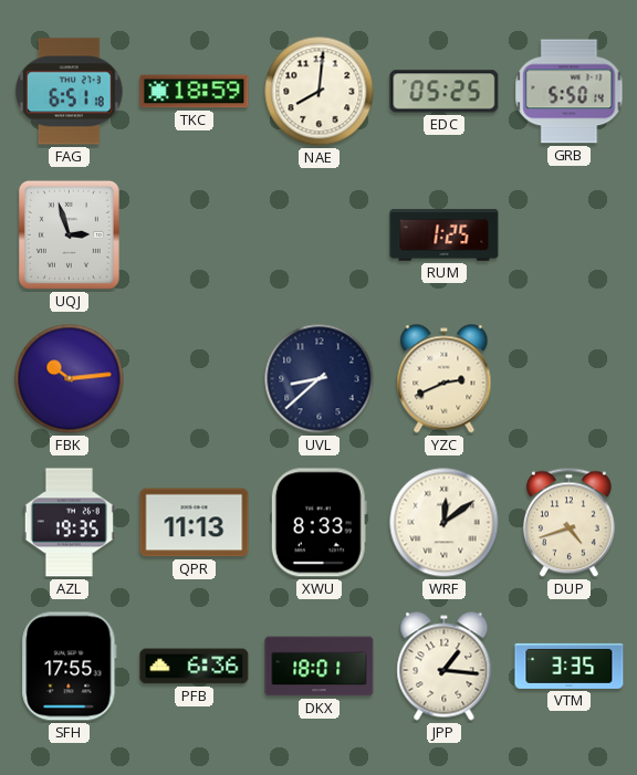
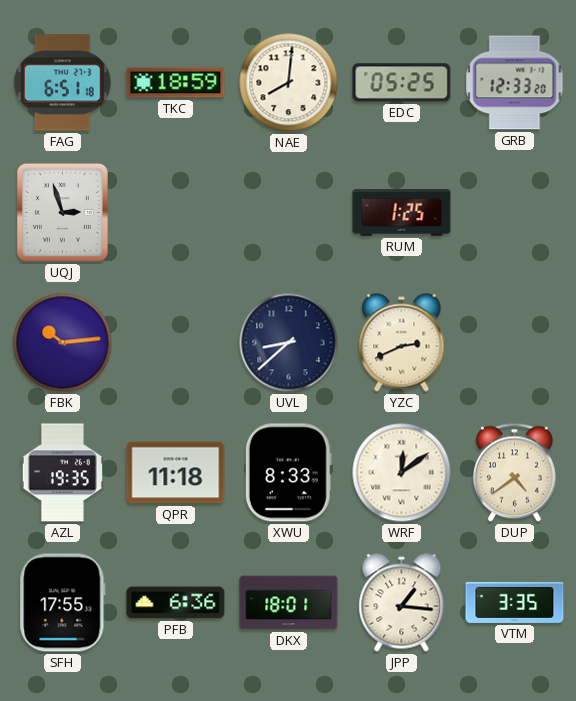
GRB: 5:50 -> 12:33 (515, 83)
QPR: 11:13 -> 11:18 (176, 473)
DUP: 4:42 -> 4:39 (514, 473)
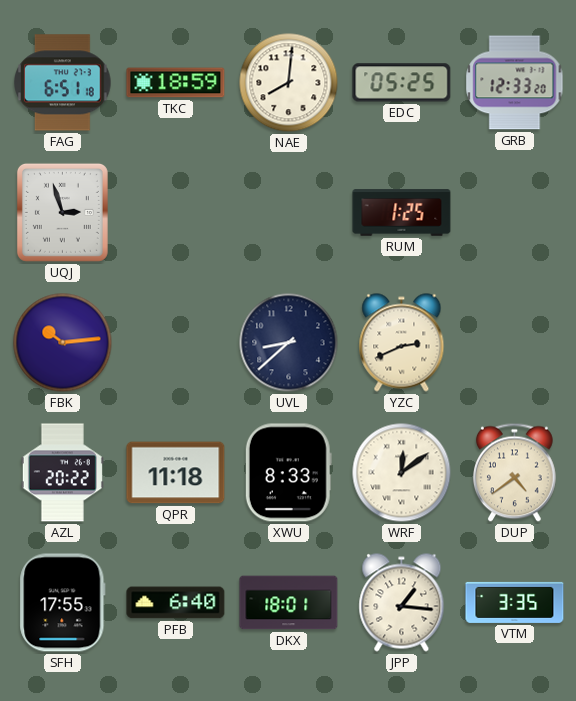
AZL: 19:35 -> 20:22 (62, 473)
PFB: 6:36 -> 6:40 (176, 603)
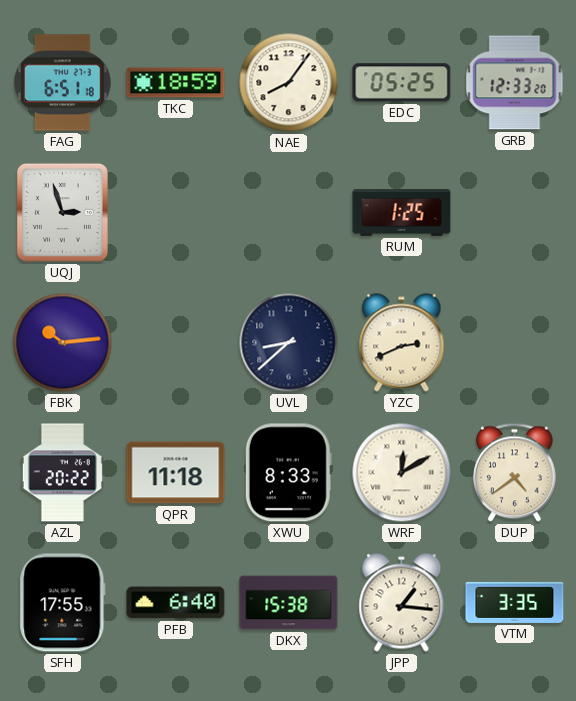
NAE: 8:01 -> 8:06 (289, 83)
WRF: 12:09 -> 12:10 (402, 473)
DKX: 18:01 -> 15:38 (289, 603)
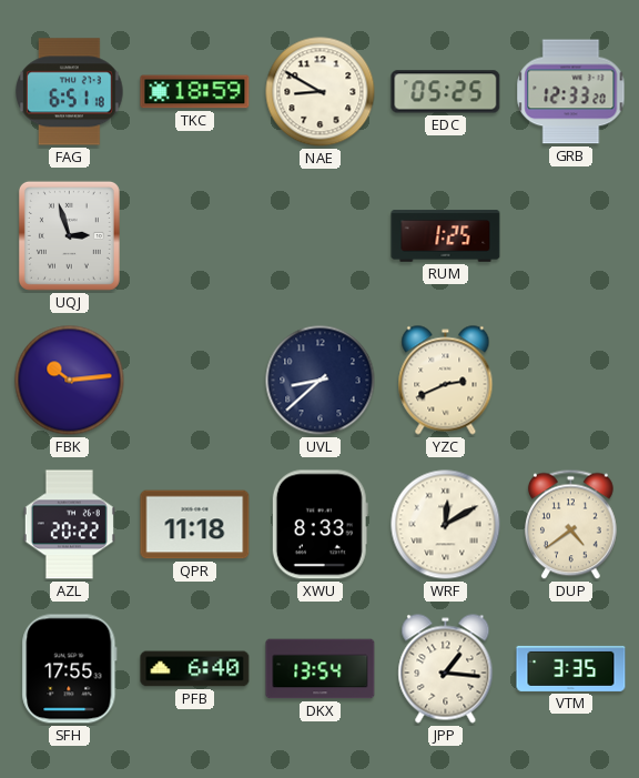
NAE: 8:06 -> 8:50 (321, 92)
DKX: 15:38 -> 13:54 (321, 669)
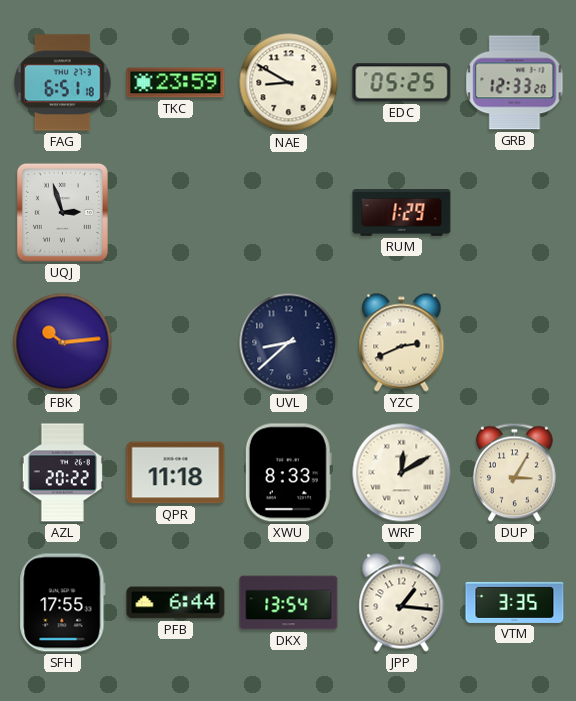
TKC: 18:59 -> 23:59 (176, 83)
RUM: 1:25 -> 1:29 (402, 213)
DUP: 4:39 -> 3:05 (514, 473)
PFB: 6:40 -> 6:44 (176, 603)
